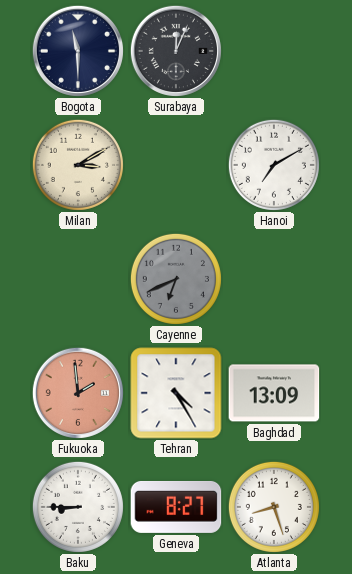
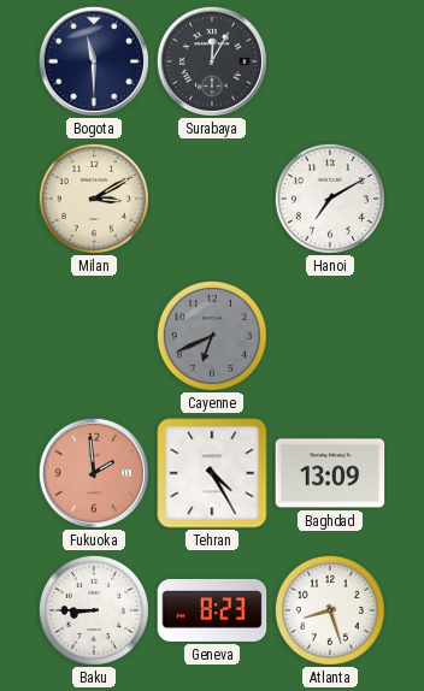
Surabaya: 12:04 -> 12:05 (212, 61)
Geneva: 8:27 -> 8:23 (212, 610)
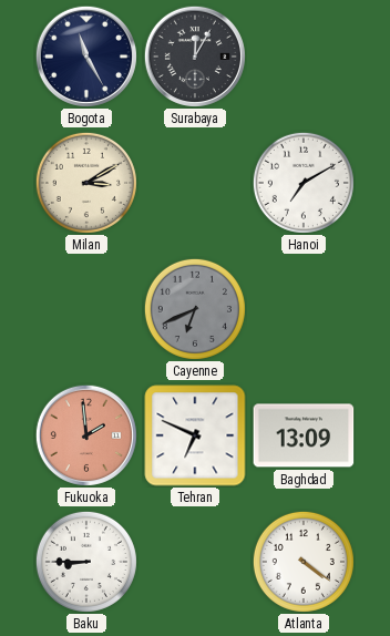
Bogota: 11:30 -> 11:25 (86, 57)
Tehran: 4:25 -> 6:49 (195, 435)
Geneva: 8:23 -> none (212, 610)
Atlanta: 8:27 -> 4:21 (304, 562)
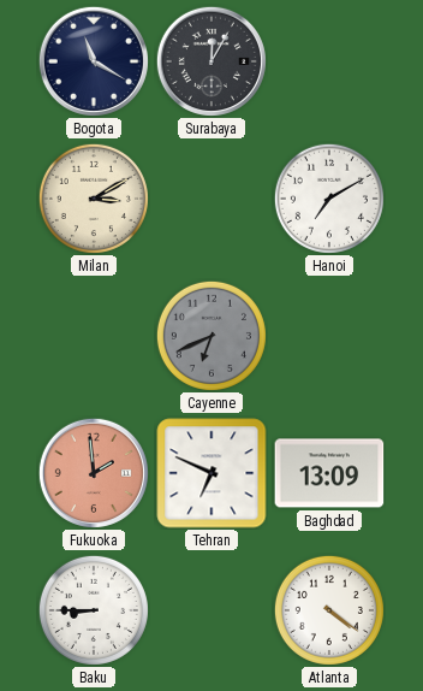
Bogota: 11:25 -> 11:20 (94, 61)
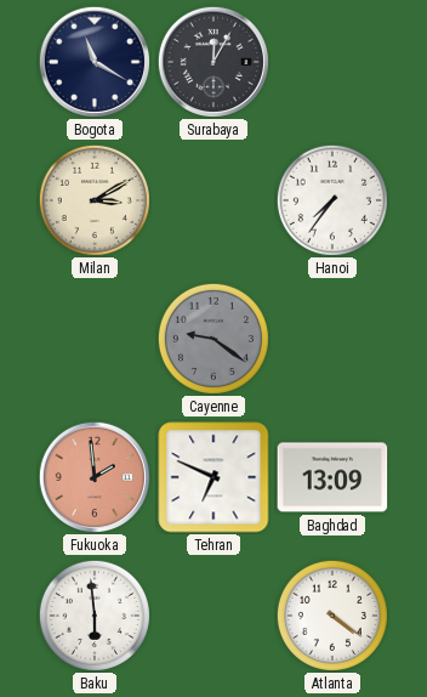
Hanoi: 7:10 -> 7:36 (332, 200)
Cayenne: 6:41 -> 9:21 (213, 339)
Baku: 8:45 -> 5:59 (95, 616)
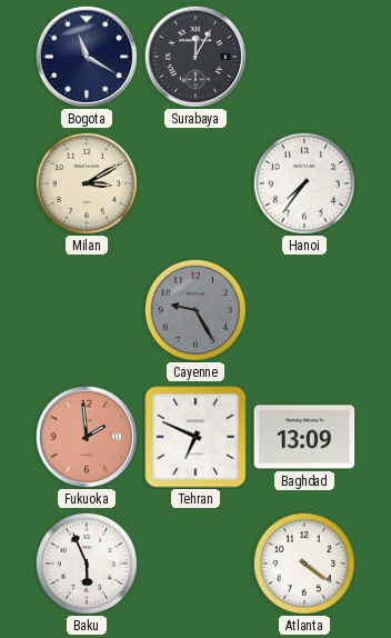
Cayenne: 9:21 -> 9:25 (195, 310)
Baku: 5:59 -> 5:56 (87, 564)
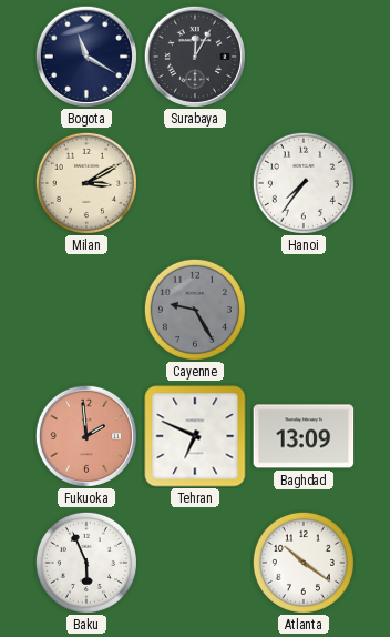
Atlanta: 4:21 -> 10:21 (304, 563)
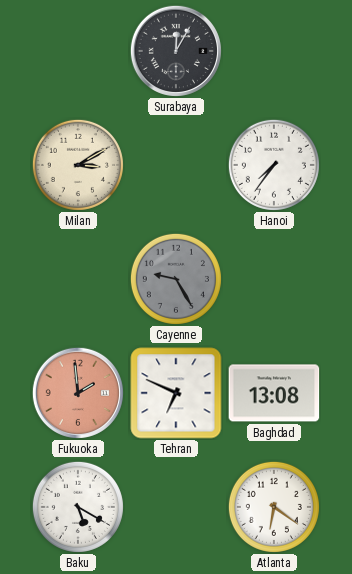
Bogota: 11:20 -> none (86, 57)
Baghdad: 13:09 -> 13:08 (274, 393)
Baku: 5:56 -> 5:20 (78, 507)
Atlanta: 10:21 -> 6:21 (274, 507)
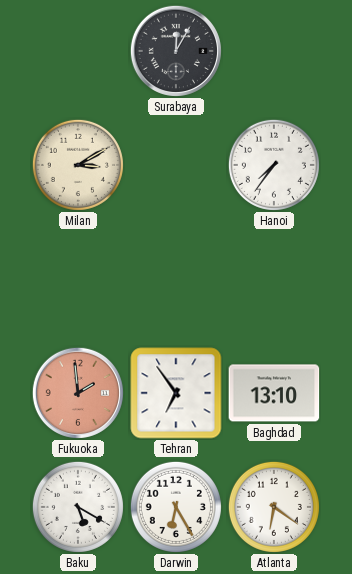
Cayenne: 9:25 -> none (176, 279)
Tehran: 6:49 -> 6:54 (176, 393)
Baghdad: 13:08 -> 13:10 (274, 393)
Darwin: none -> 6:25 (176, 507)
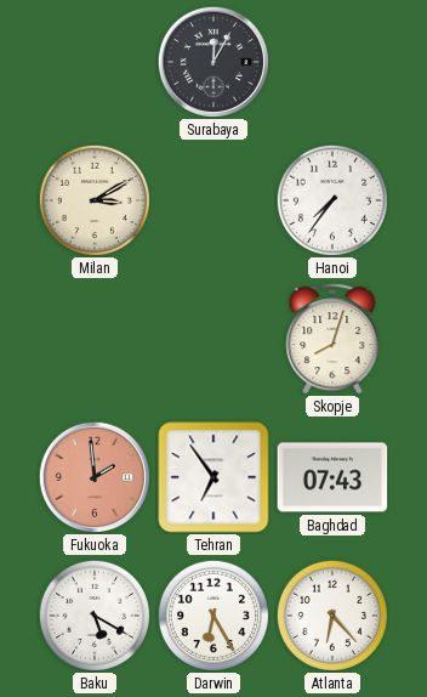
Skopje: none -> 8:03 (332, 339)
Baghdad: 13:10 -> 07:43 (332, 477)
Atlanta: 6:21 -> 6:23 (332, 616)
